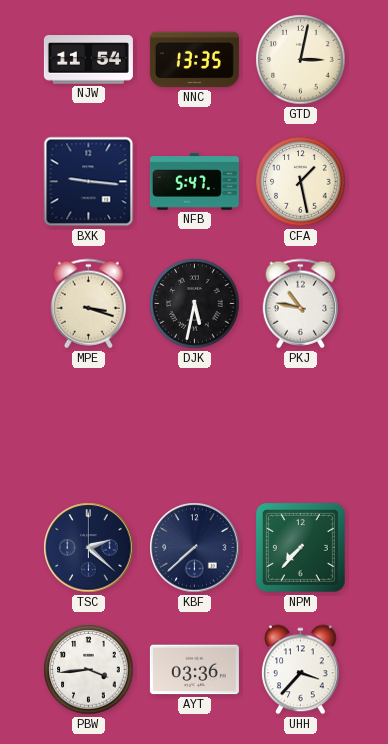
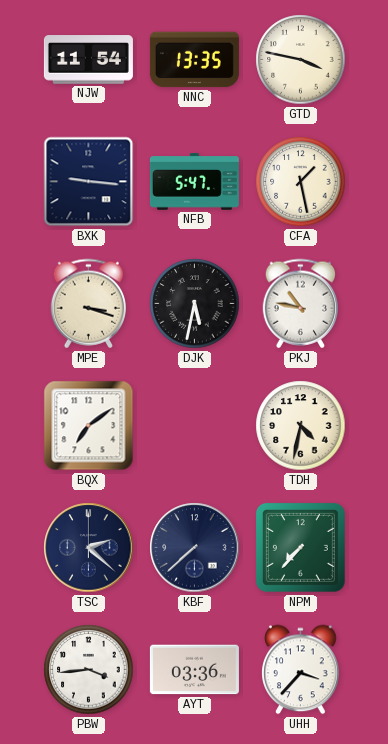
GTD: 3:02 -> 3:47 (301, 60)
BQX: none -> 7:09 (89, 426)
TDH: none -> 4:32 (301, 426)
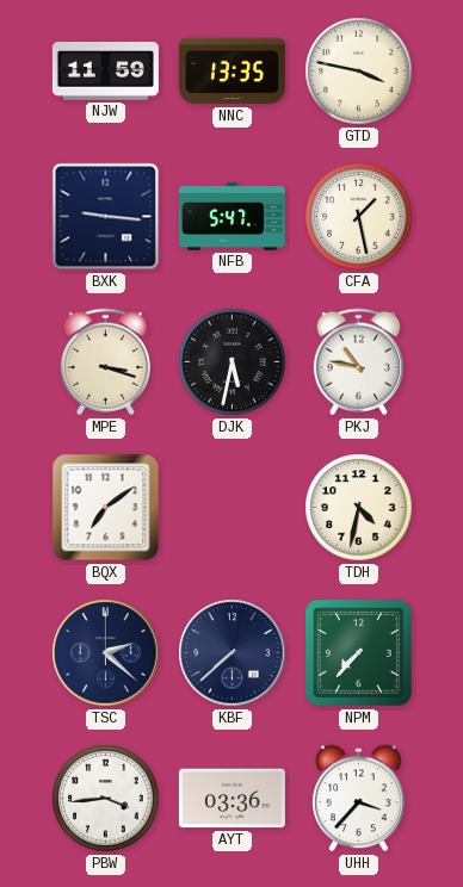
NJW: 11:54 -> 11:59 (105, 72)
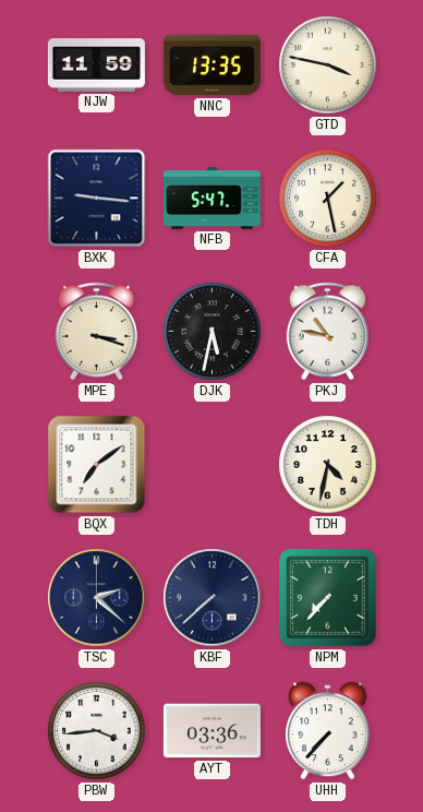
UHH: 3:37 -> 7:37 (328, 731)
